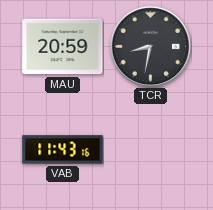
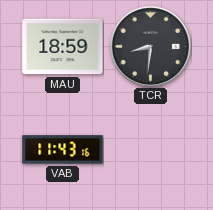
MAU: 20:59 -> 18:59 (63, 47)
TCR: 8:32 -> 8:31 (150, 46)
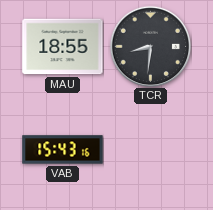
MAU: 18:59 -> 18:55 (63, 47)
VAB: 11:43 -> 15:43 (63, 150)
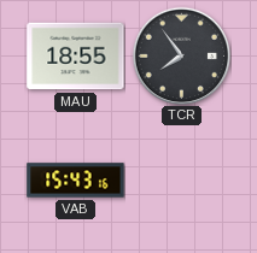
TCR: 8:31 -> 7:54 (181, 55)
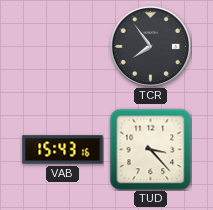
MAU: 18:55 -> none (76, 57)
TUD: none -> 3:23 (150, 149)
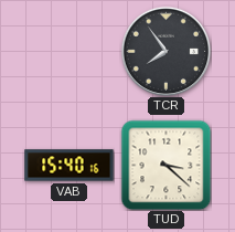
VAB: 15:43 -> 15:40 (70, 166)
TUD: 3:23 -> 3:22 (165, 165)
